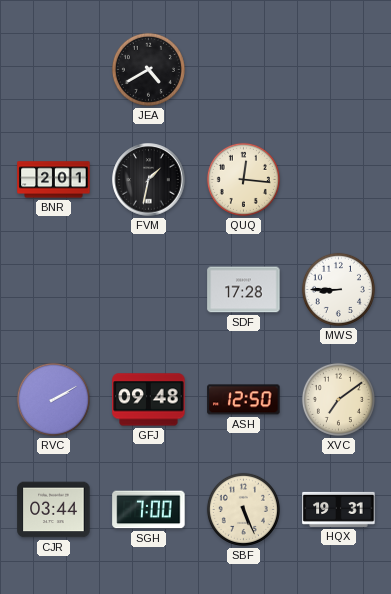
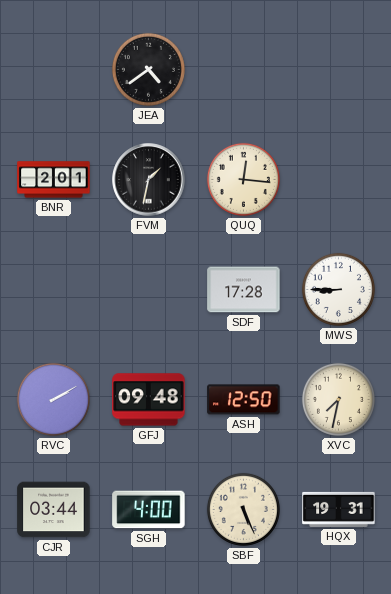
JEA: 4:40 -> 4:39 (148, 69)
XVC: 7:09 -> 7:32 (338, 399)
SGH: 7:00 -> 4:00 (149, 510)
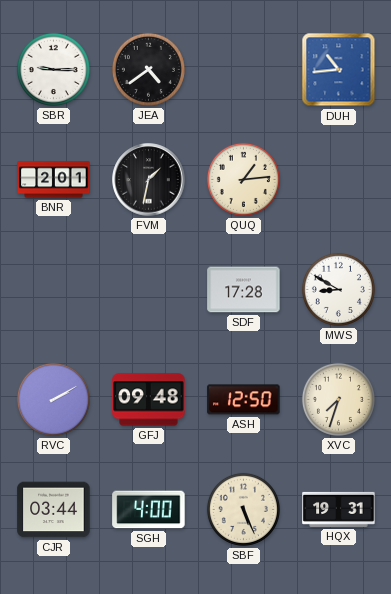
SBR: none -> 9:15 (53, 69)
DUH: none -> 10:44 (339, 70)
QUQ: 12:16 -> 1:14 (243, 179)
MWS: 8:45 -> 8:50 (338, 289)
XVC: 7:32 -> 7:33 (338, 399)
